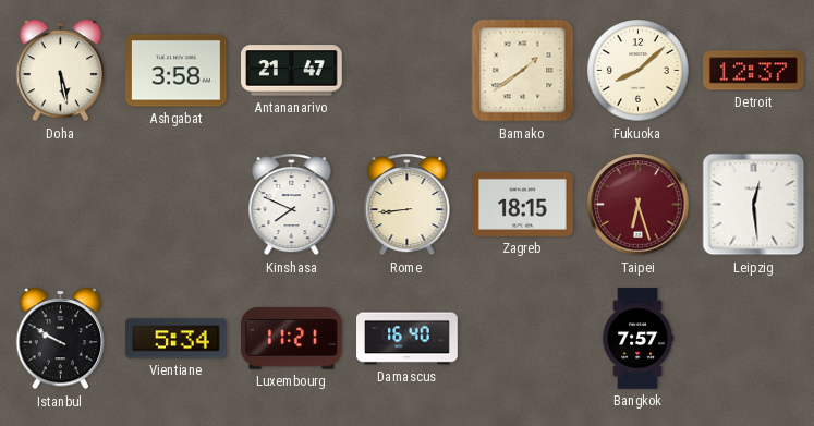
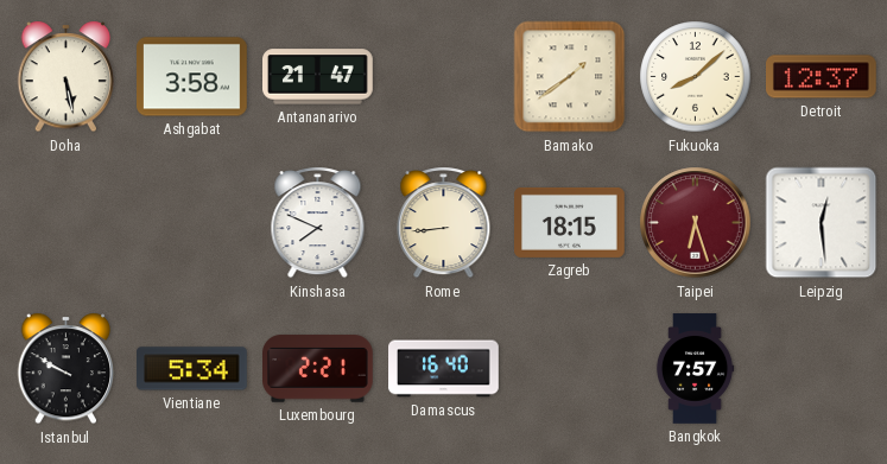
Luxembourg: 11:21 -> 2:21 (318, 369)
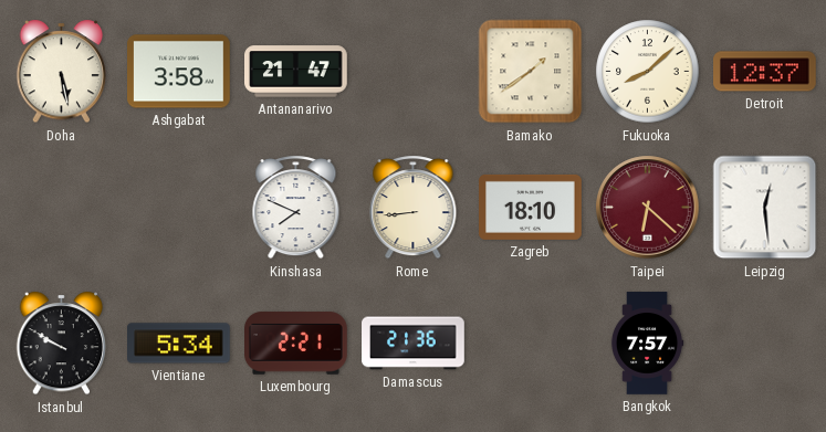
Zagreb: 18:15 -> 18:10 (531, 207)
Taipei: 6:27 -> 6:22 (648, 208)
Damascus: 16:40 -> 21:36 (414, 344)
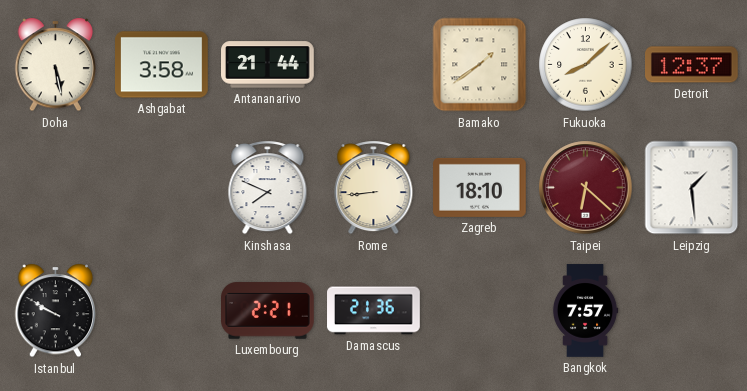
Antananarivo: 21:47 -> 21:44 (268, 65)
Leipzig: 12:29 -> 1:29 (692, 188)
Vientiane: 5:34 -> none (179, 344)
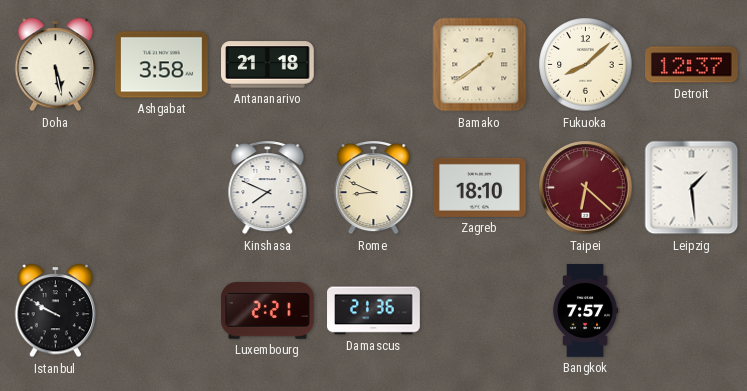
Antananarivo: 21:44 -> 21:18 (268, 65)
Rome: 8:44 -> 8:49 (374, 188)
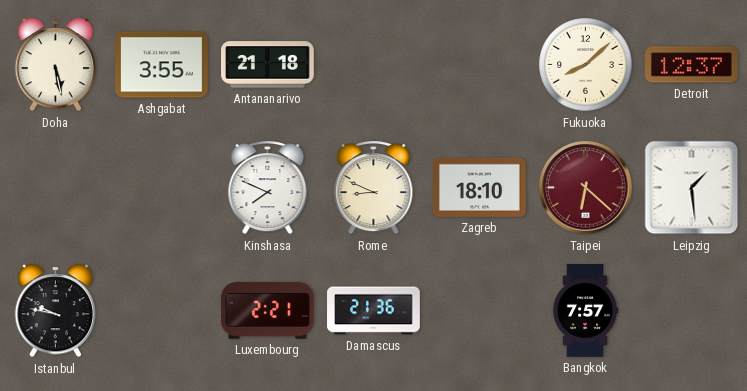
Ashgabat: 3:58 -> 3:55 (162, 65)
Bamako: 1:39 -> none (480, 65)
Istanbul: 9:50 -> 9:47 (56, 311)
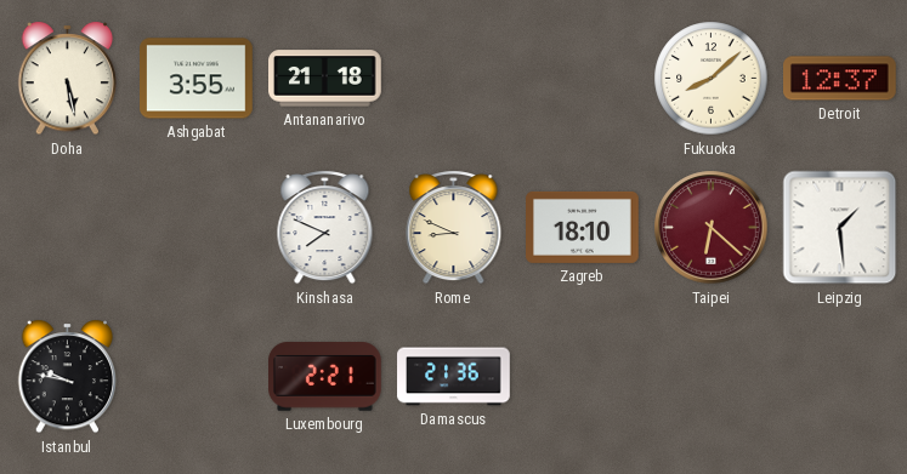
Bangkok: 7:57 -> none (585, 311)
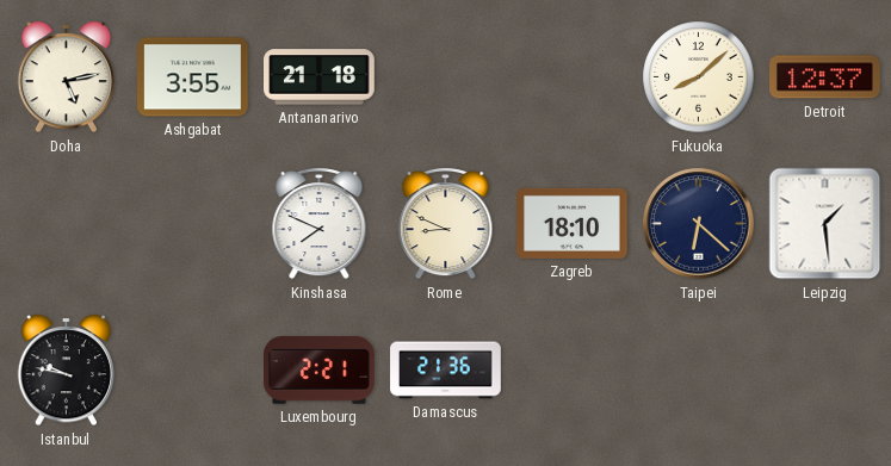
Doha: 5:28 -> 5:13 (67, 77)
Taipei dial: burgundy -> navy (699, 224)
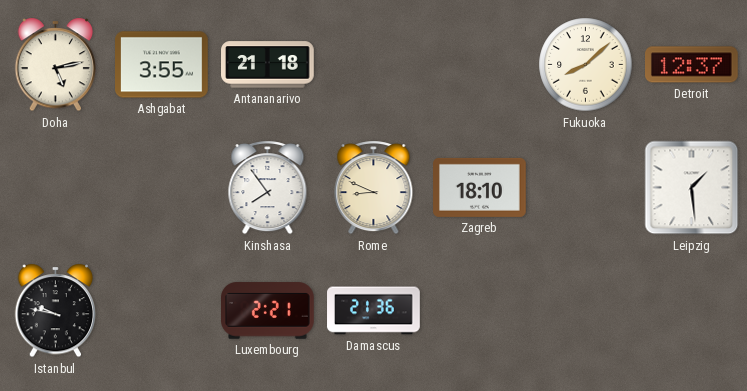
Kinshasa: 7:49 -> 7:54 (268, 188)
Taipei: 6:22 -> none (699, 224)
